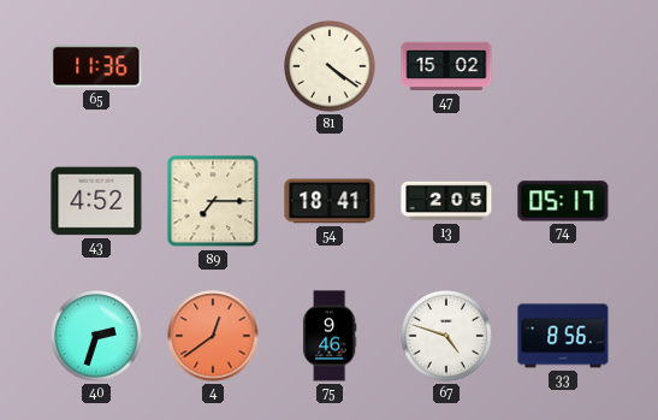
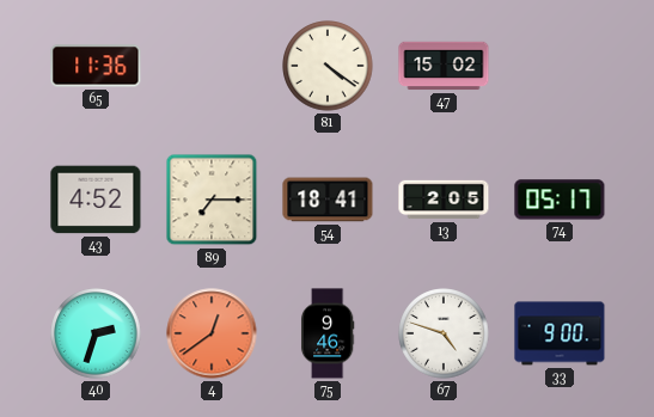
33: 8:56 -> 9:00 (560, 333)
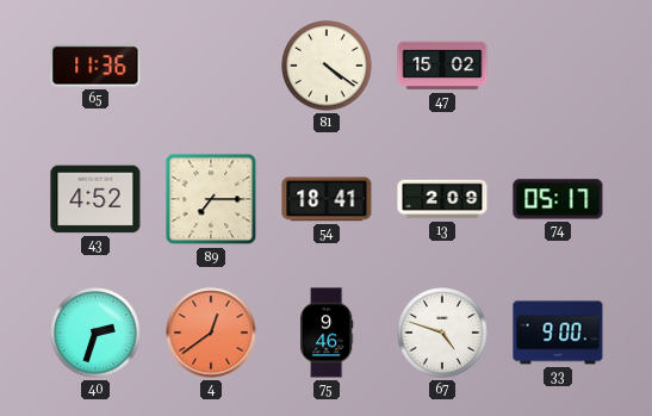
13: 2:05 -> 2:09 (442, 199)
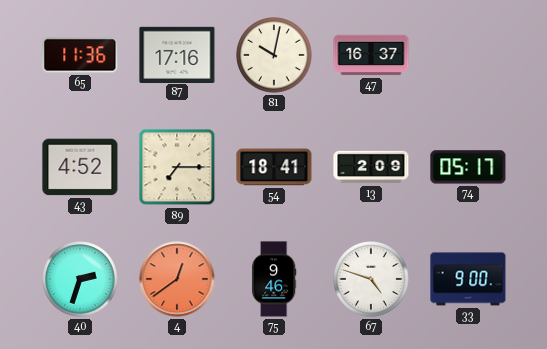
87: none -> 17:16 (177, 54)
81: 4:21 -> 10:02 (274, 55)
47: 15:02 -> 16:37 (371, 55)
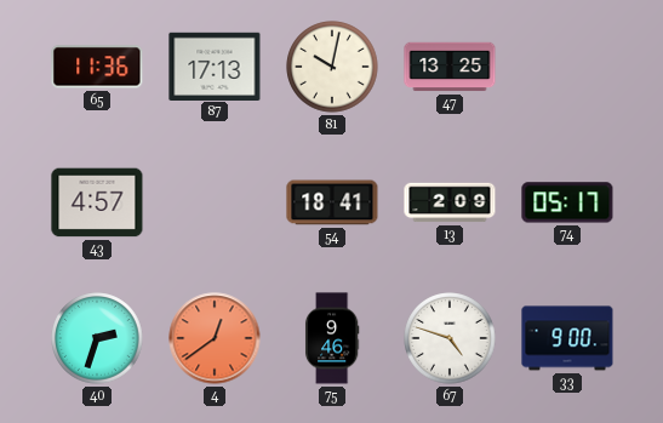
87: 17:16 -> 17:13 (215, 65)
47: 16:37 -> 13:25 (450, 67)
43: 4:52 -> 4:57 (97, 202)
89: 7:15 -> none (177, 167)
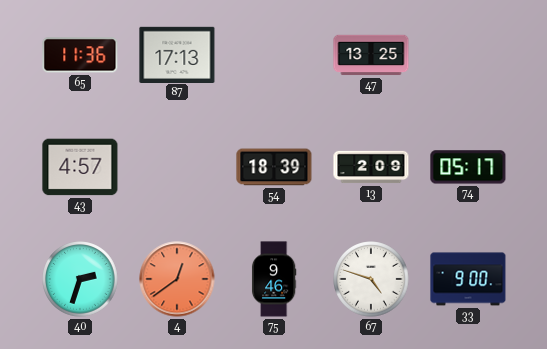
81: 10:02 -> none (332, 67)
54: 18:41 -> 18:39 (274, 167)
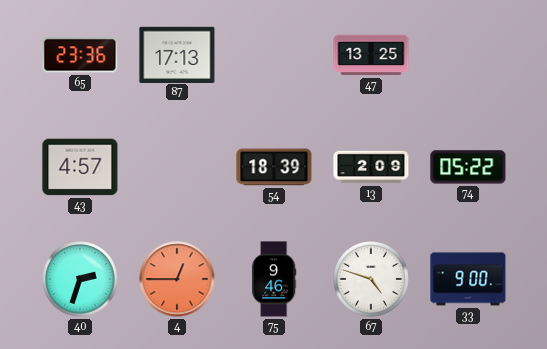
65: 11:36 -> 23:36 (80, 55)
74: 05:17 -> 05:22 (468, 167)
4: 12:39 -> 12:45 (177, 279)
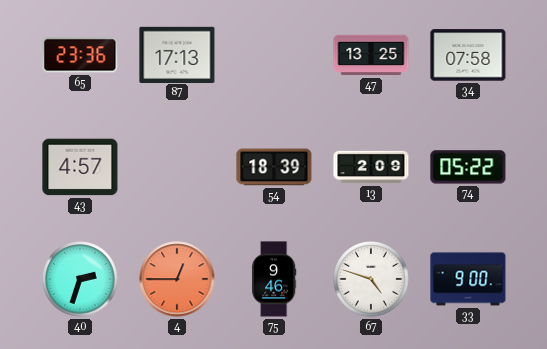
34: none -> 07:58 (468, 55)
